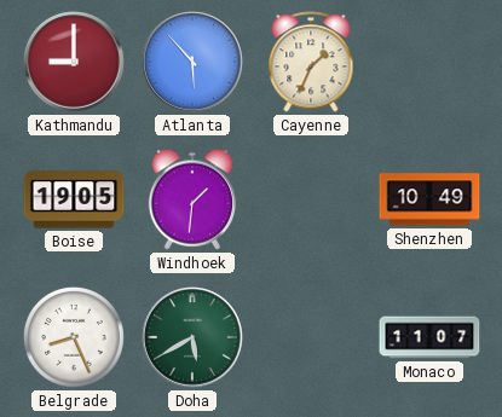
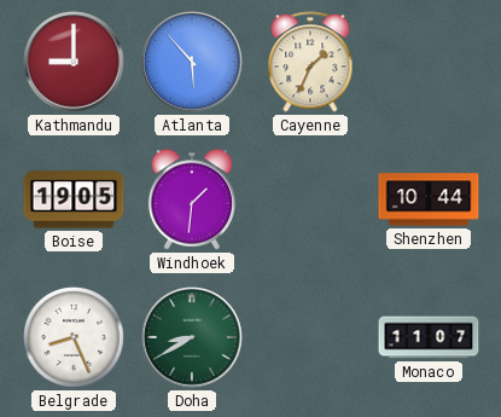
Shenzhen: 10:49 -> 10:44 (429, 199)
Doha: 5:40 -> 8:40 (192, 337)
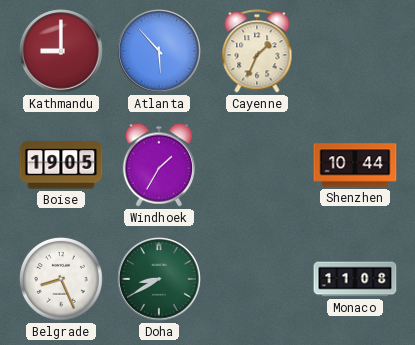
Windhoek: 1:31 -> 1:35 (158, 165)
Monaco: 11:07 -> 11:08 (355, 279)
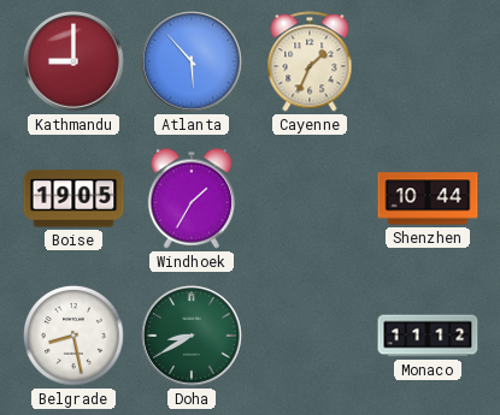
Belgrade: 8:26 -> 8:28 (73, 336)
Monaco: 11:08 -> 11:12 (428, 336)
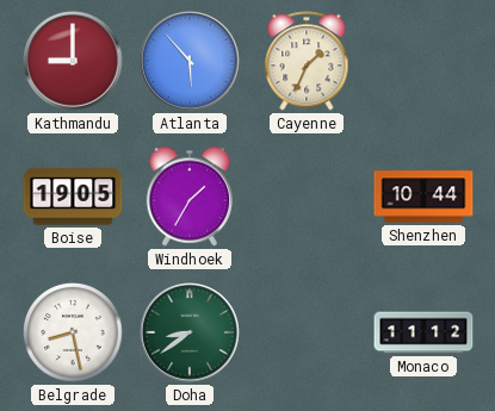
Doha: 8:40 -> 8:39 (190, 332)
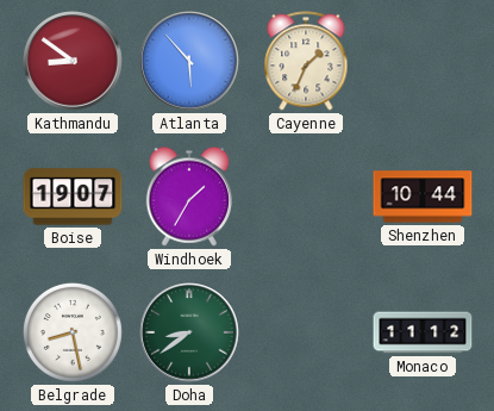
Kathmandu: 9:00 -> 8:51 (73, 61)
Boise: 19:05 -> 19:07 (73, 197)
